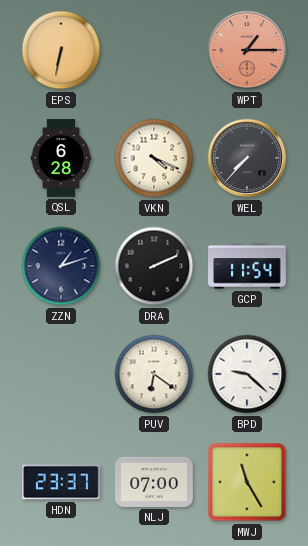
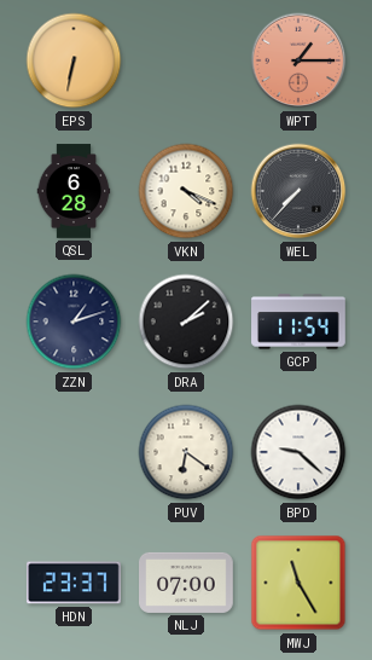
DRA: 2:11 -> 2:08 (186, 322)
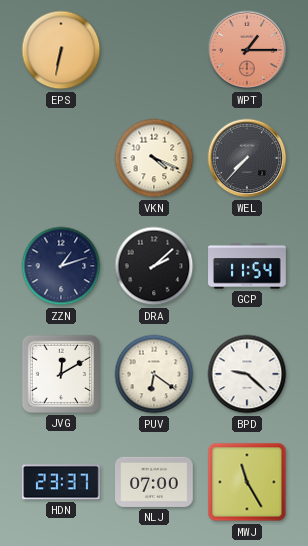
QSL: 6:28 -> none (74, 191)
JVG: none -> 12:10 (61, 374)
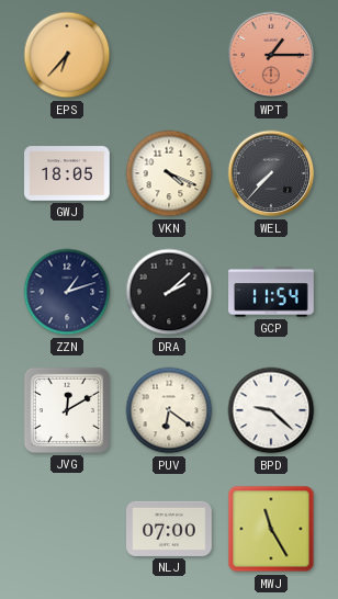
EPS: 6:32 -> 6:37 (67, 55)
GWJ: none -> 18:05 (67, 173)
HDN: 23:37 -> none (62, 482)
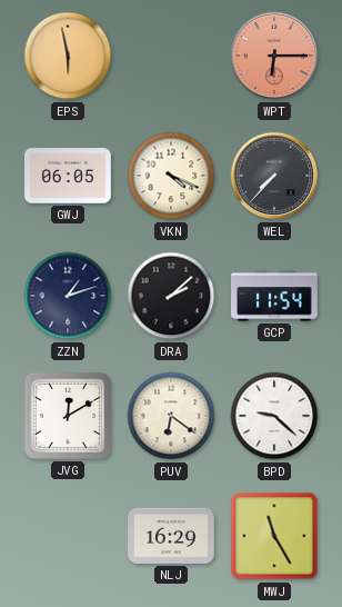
EPS: 6:37 -> 5:58 (68, 56)
WPT: 1:15 -> 6:15 (274, 56)
GWJ: 18:05 -> 06:05 (68, 176)
NLJ: 07:00 -> 16:29 (171, 536)
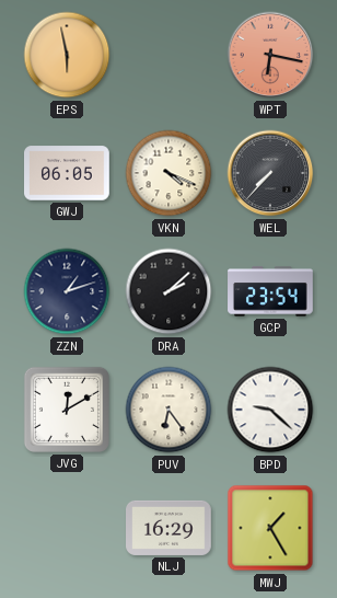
WPT: 6:15 -> 6:17 (270, 55)
GCP: 11:54 -> 23:54 (270, 291)
PUV: 6:21 -> 6:24 (168, 410)
MWJ: 11:25 -> 1:25 (270, 528)
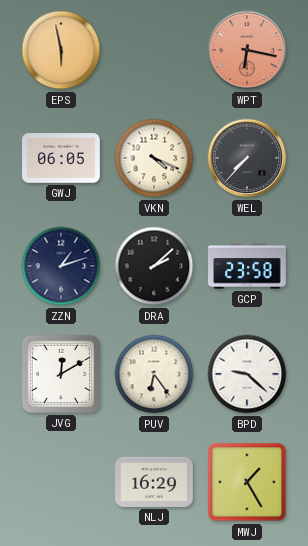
GCP: 23:54 -> 23:58 (247, 266)
